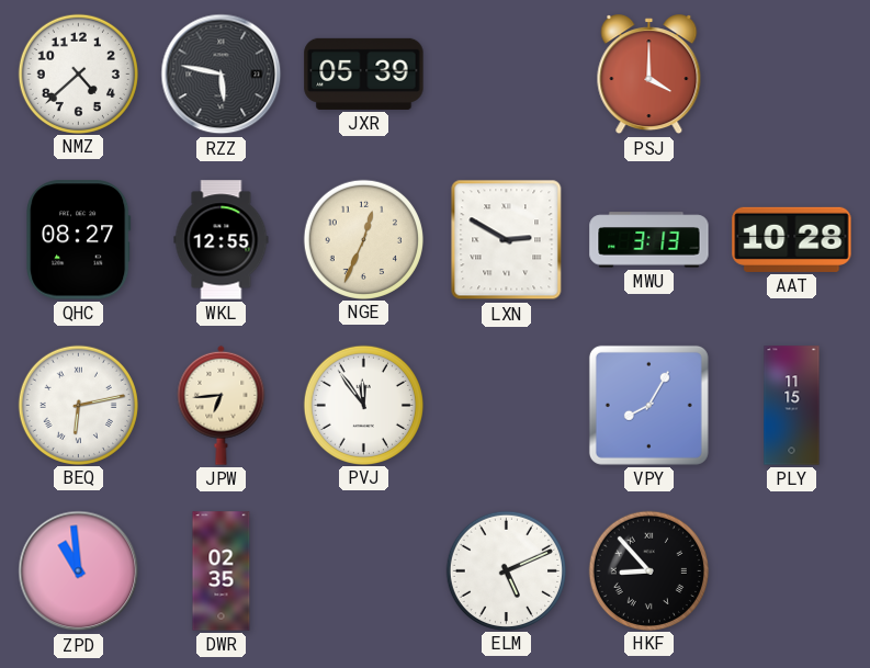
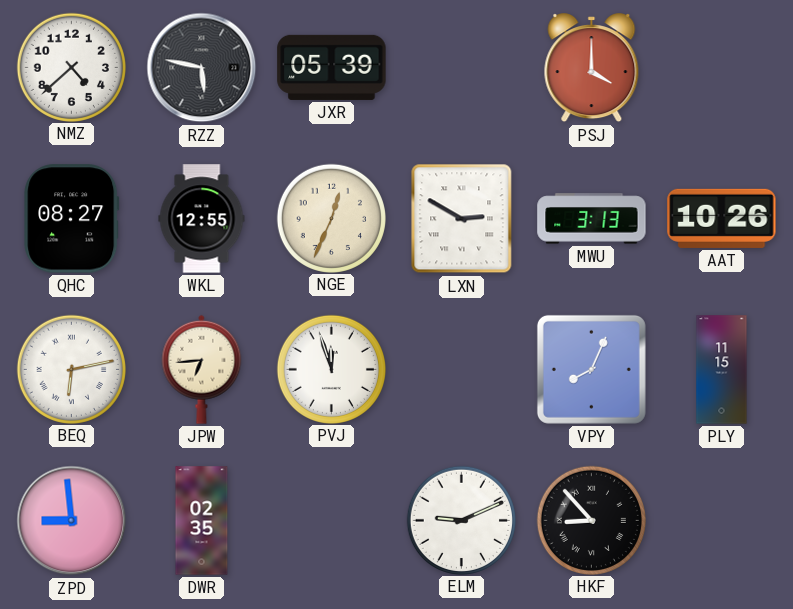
AAT: 10:28 -> 10:26 (722, 218)
PVJ: 11:54 -> 11:57 (331, 369)
VPY: 8:05 -> 8:04 (591, 369)
ZPD: 10:59 -> 8:59 (72, 521)
ELM: 5:11 -> 9:11 (461, 520)
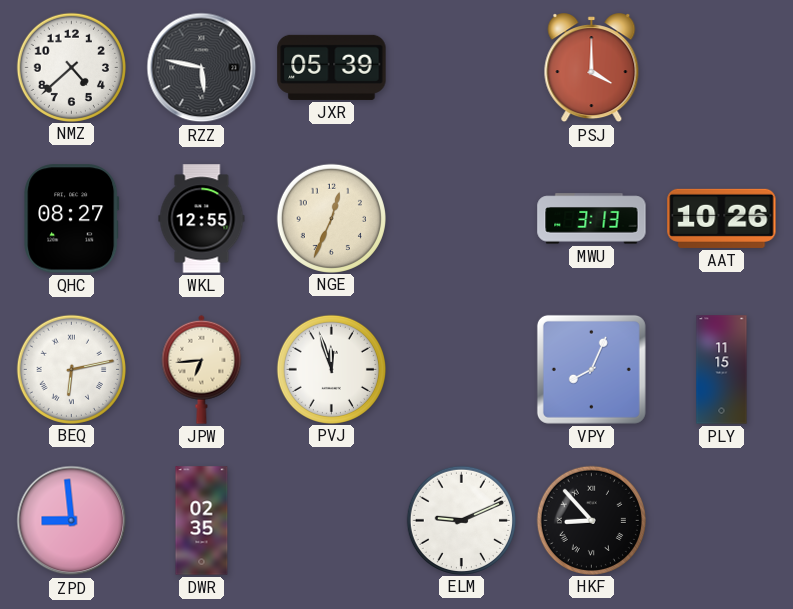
LXN: 2:50 -> none (462, 219)
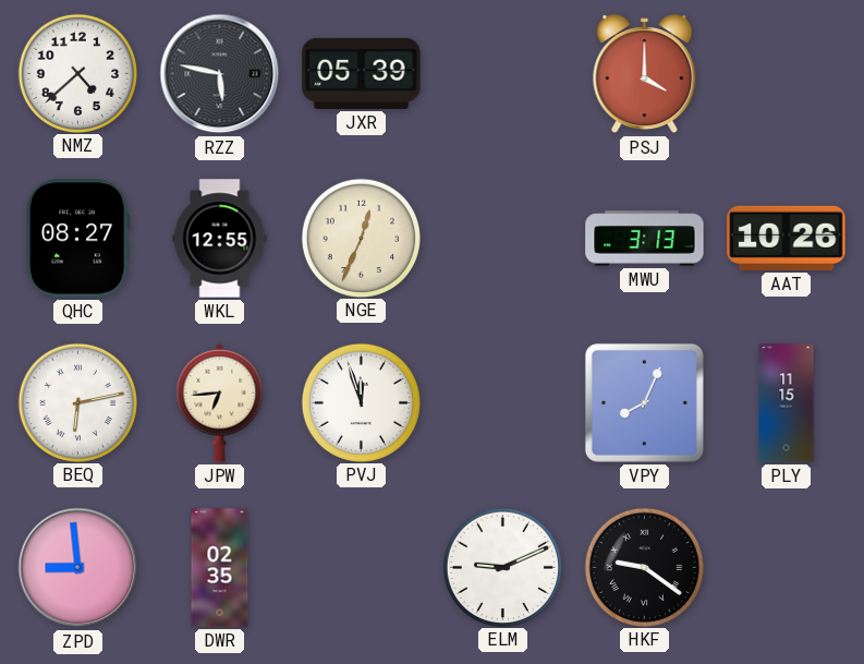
HKF: 8:53 -> 9:21 (644, 567)
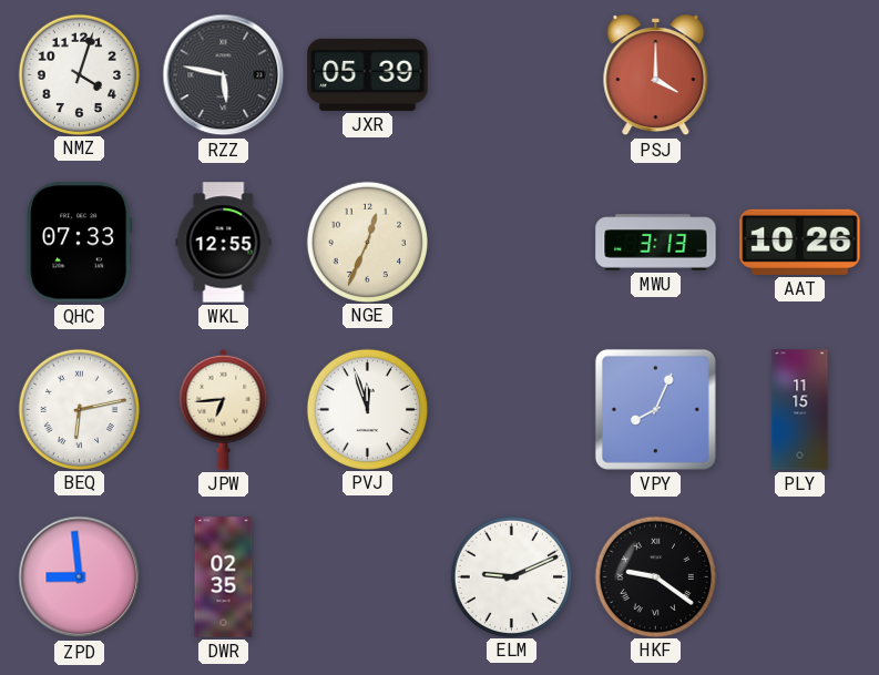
NMZ: 4:38 -> 4:03 (79, 74)
QHC: 08:27 -> 07:33 (80, 243)
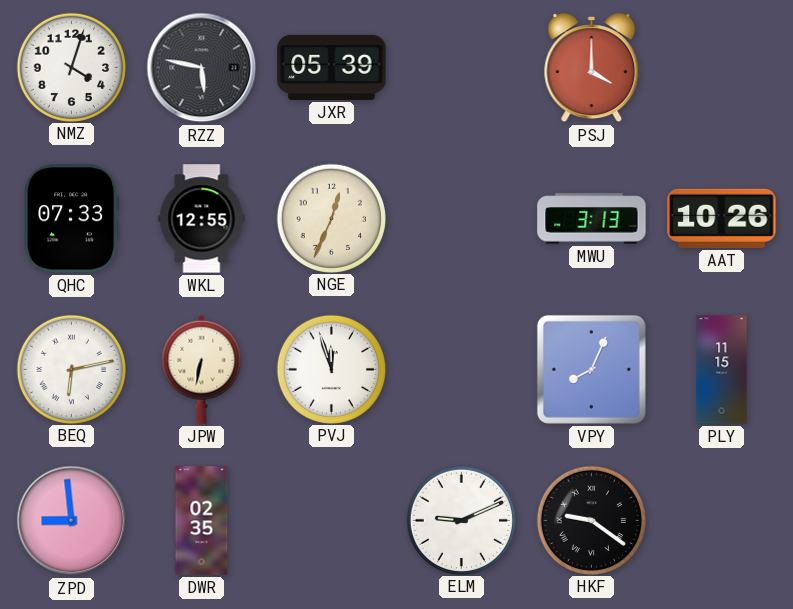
JPW: 6:44 -> 6:32 (202, 369)
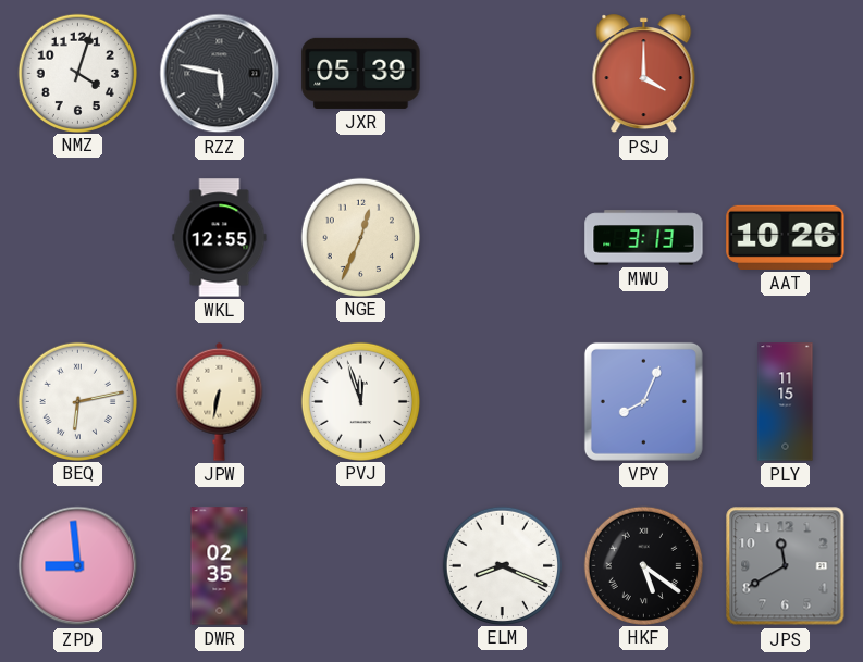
QHC: 07:33 -> none (72, 219)
ELM: 9:11 -> 8:19 (502, 565)
HKF: 9:21 -> 5:21 (643, 565)
JPS: none -> 11:40 (786, 566)
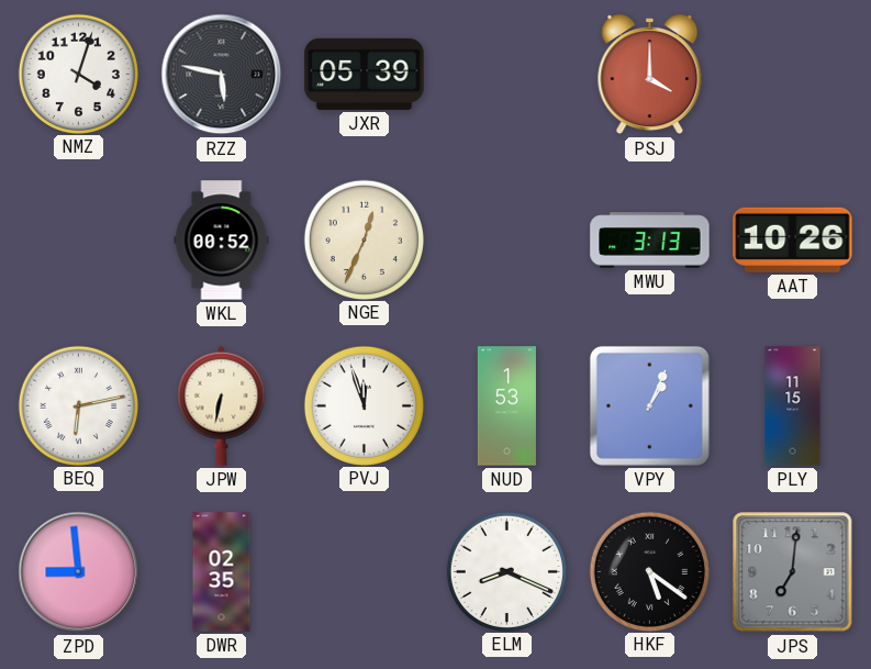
WKL: 12:55 -> 00:52 (222, 241)
NUD: none -> 1:53 (506, 406)
VPY: 8:04 -> 1:04 (649, 405)
JPS: 11:40 -> 7:01 (793, 572)
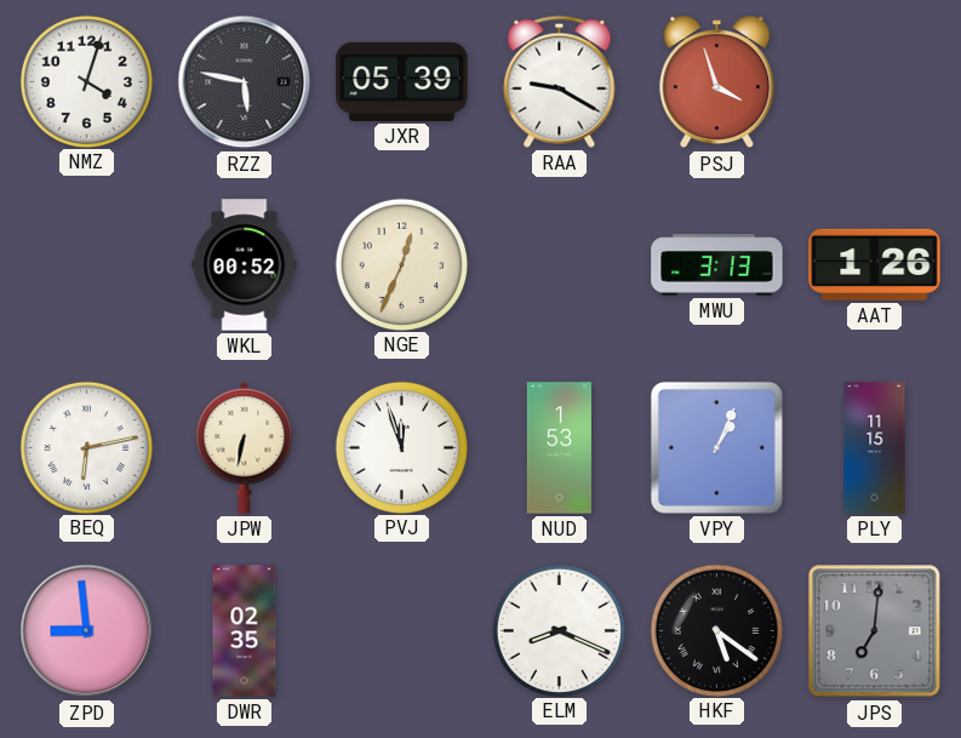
RAA: none -> 9:20 (560, 81)
PSJ: 4:00 -> 3:57 (717, 82)
AAT: 10:26 -> 1:26 (875, 264)
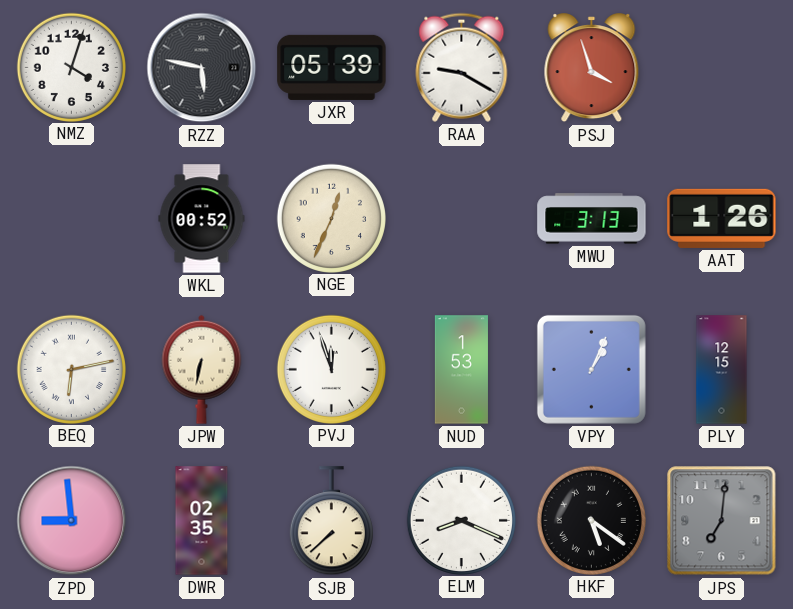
PLY: 11:15 -> 12:15 (722, 370)
SJB: none -> 7:38 (331, 521)
